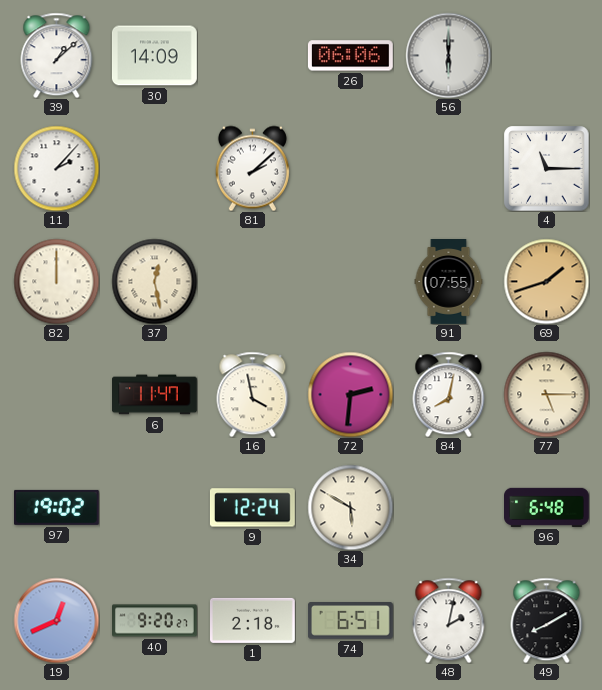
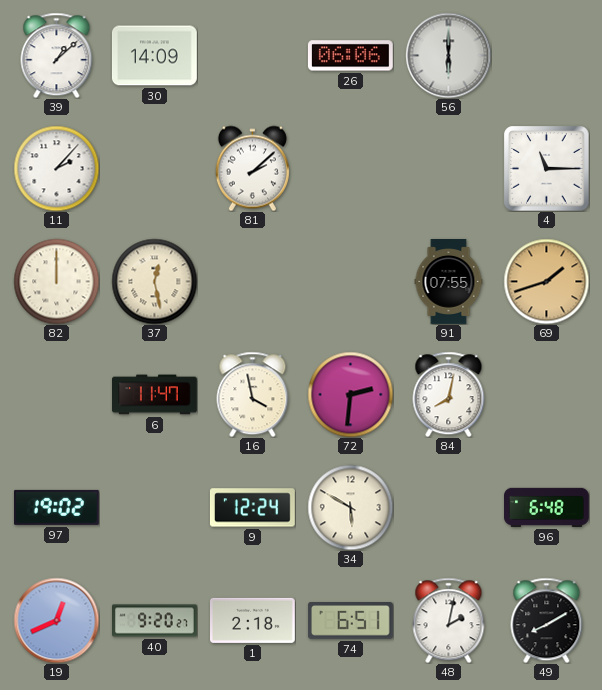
77: 5:15 -> none (546, 394)
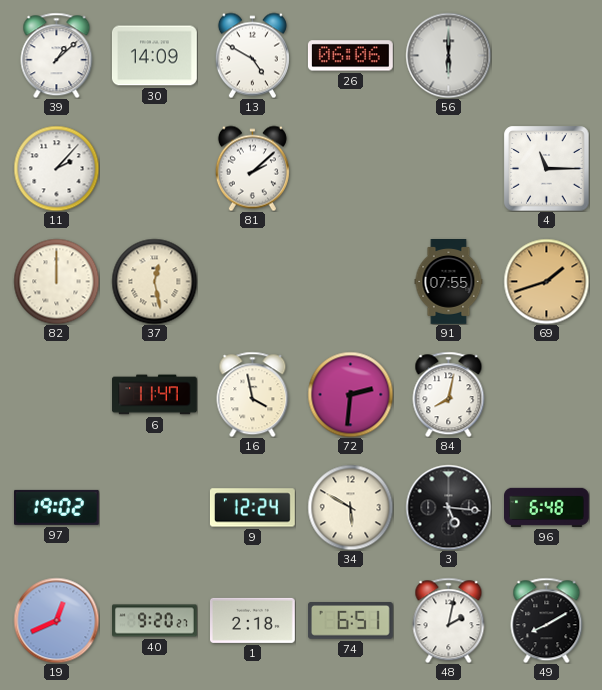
13: none -> 4:50 (252, 55)
3: none -> 5:16 (448, 507)
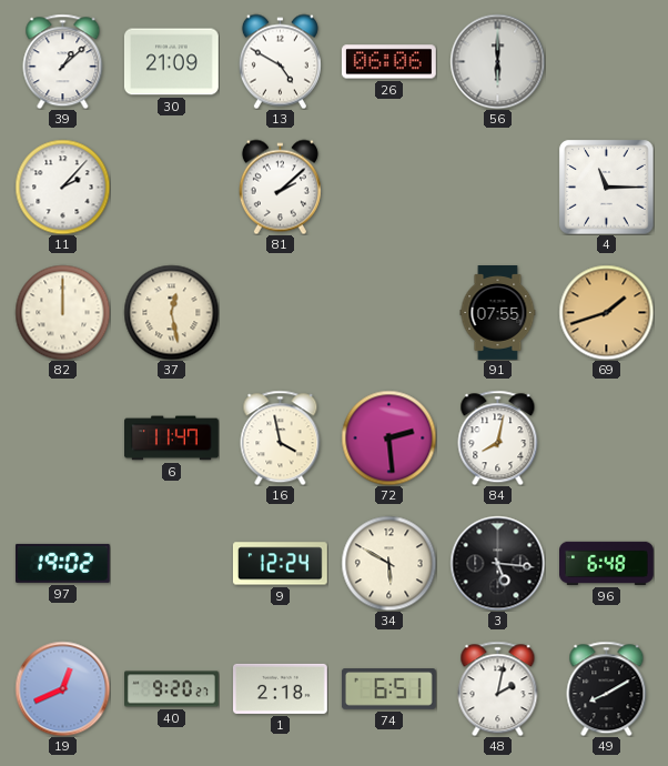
30: 14:09 -> 21:09 (171, 62)
72: 2:31 -> 2:29 (388, 437)
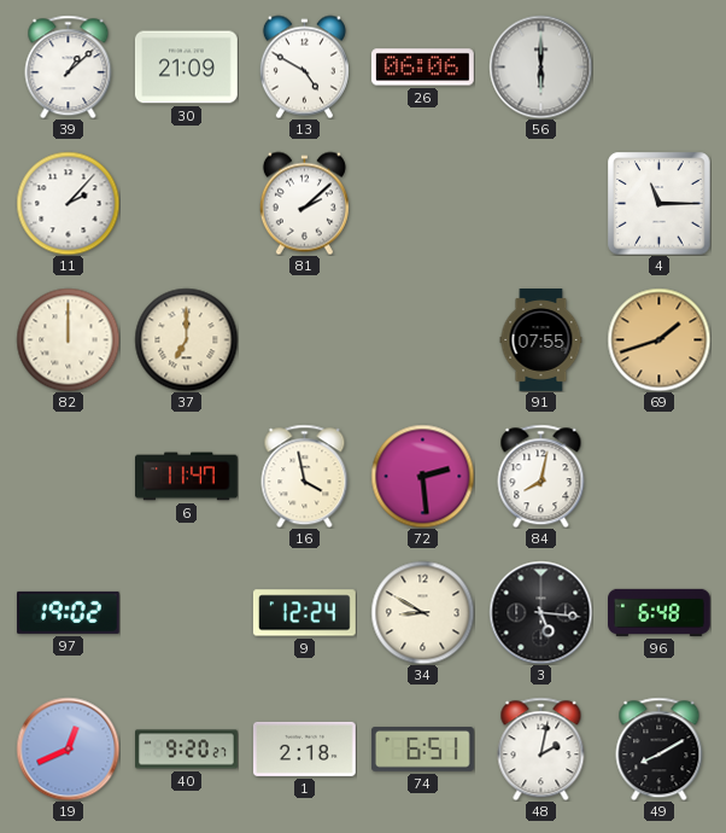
37: 12:28 -> 7:00 (186, 339)
34: 5:50 -> 8:50 (422, 612)
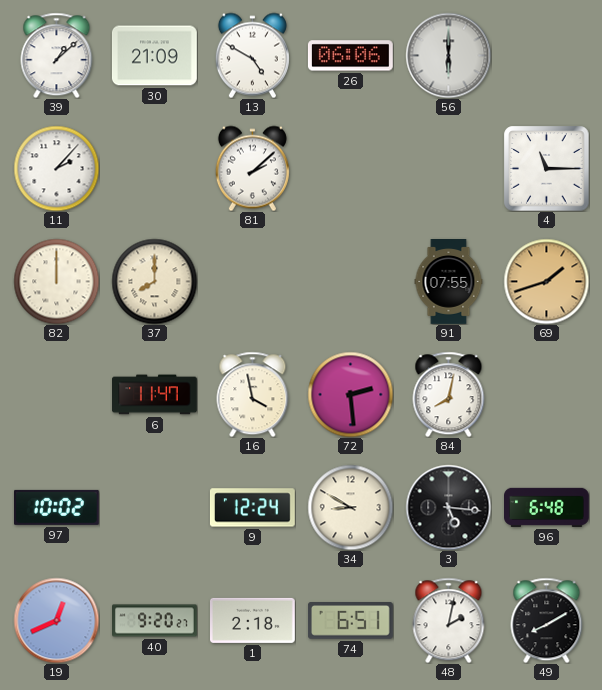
37: 7:00 -> 8:00 (154, 281)
97: 19:02 -> 10:02 (56, 507)
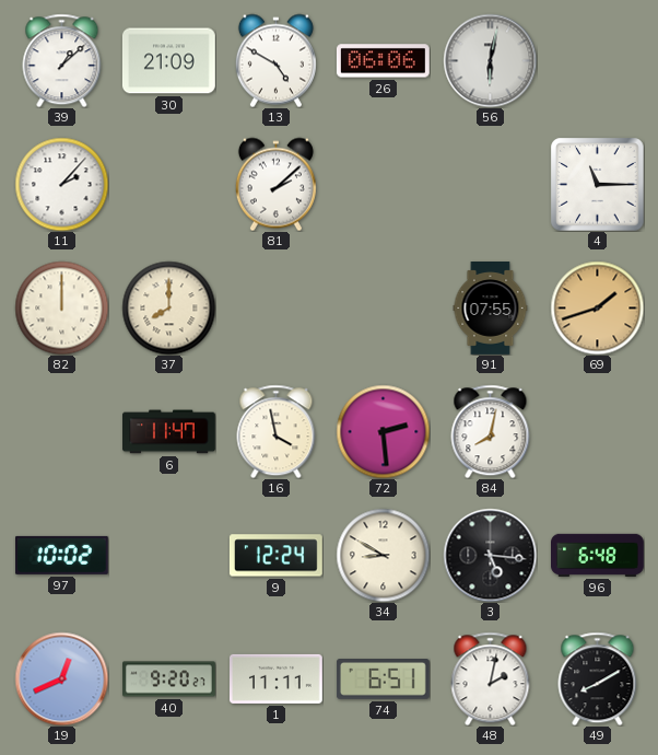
56: 6:00 -> 6:02 (490, 60)
1: 2:18 -> 11:11 (277, 678)
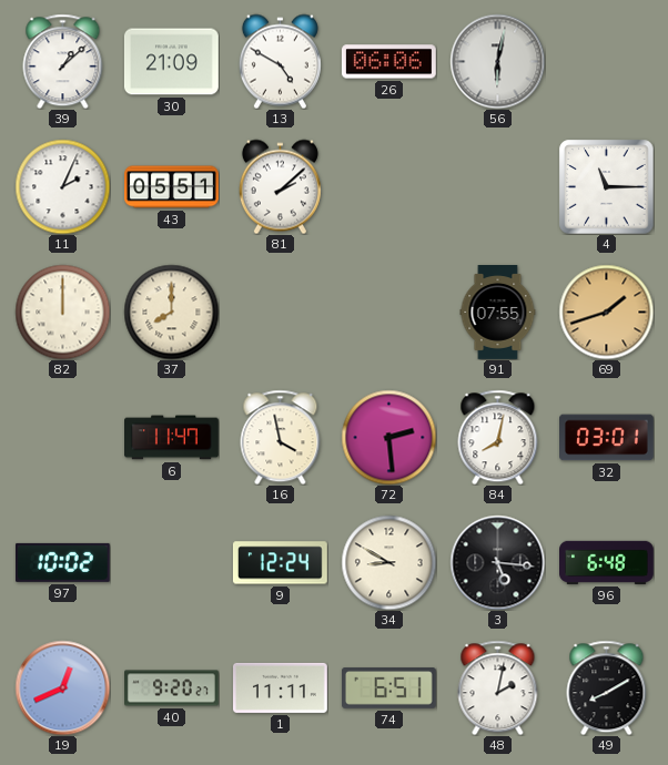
11: 2:07 -> 2:04 (62, 186)
43: none -> 05:51 (172, 187)
32: none -> 03:01 (607, 438)
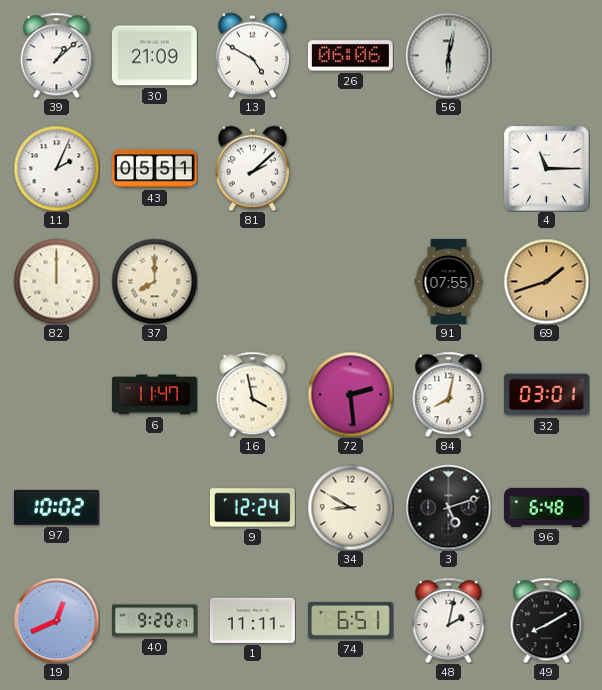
3: 5:16 -> 5:12 (448, 507)
